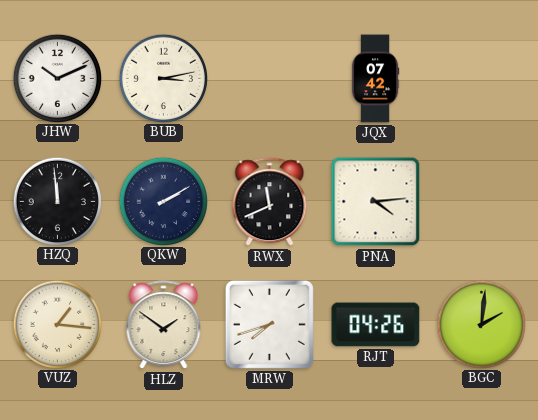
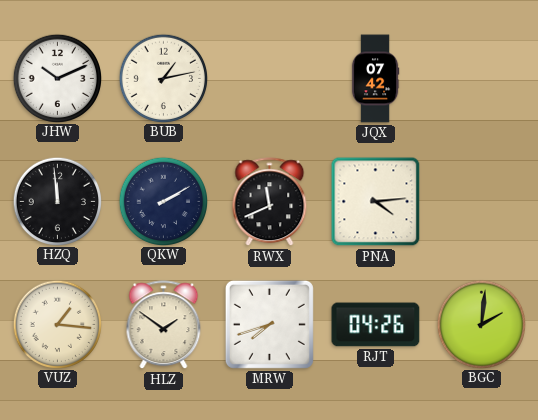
BUB: 3:13 -> 1:13 (163, 78)
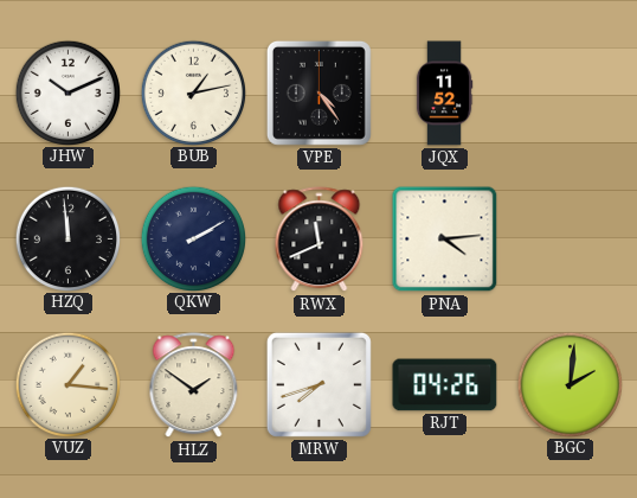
VPE: none -> 4:24 (318, 92)
JQX: 07:42 -> 11:52 (444, 94)
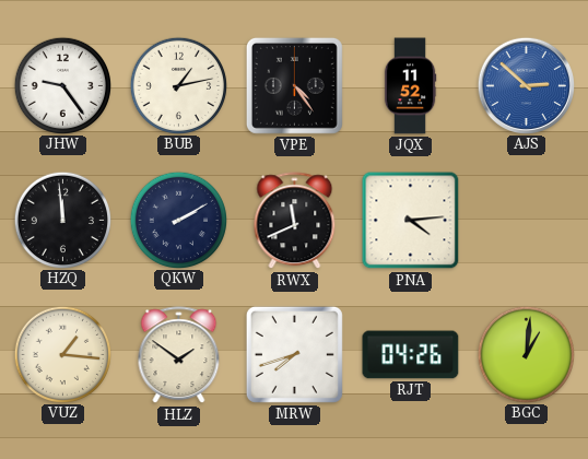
JHW: 10:11 -> 9:24 (62, 85)
AJS: none -> 2:52 (526, 85)
BGC: 2:01 -> 1:01 (526, 354)
